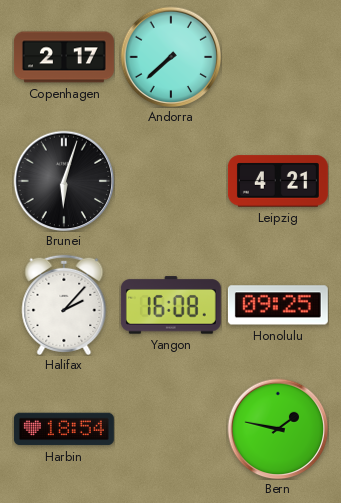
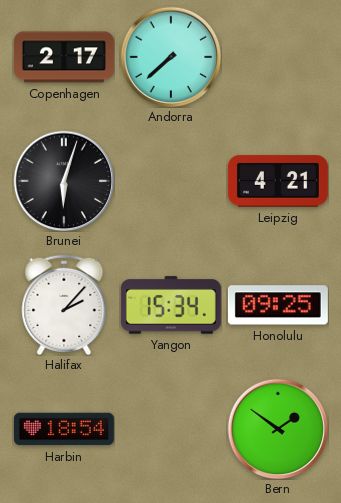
Yangon: 16:08 -> 15:34 (171, 305)
Bern: 1:47 -> 1:51 (278, 429)
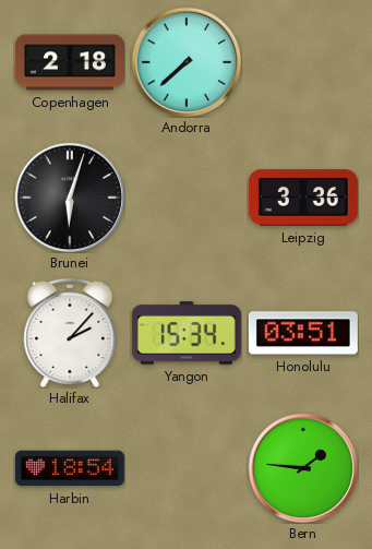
Copenhagen: 2:17 -> 2:18 (70, 62)
Leipzig: 4:21 -> 3:36 (303, 198)
Honolulu: 09:25 -> 03:51 (303, 333)
Bern: 1:51 -> 1:46 (303, 468)
